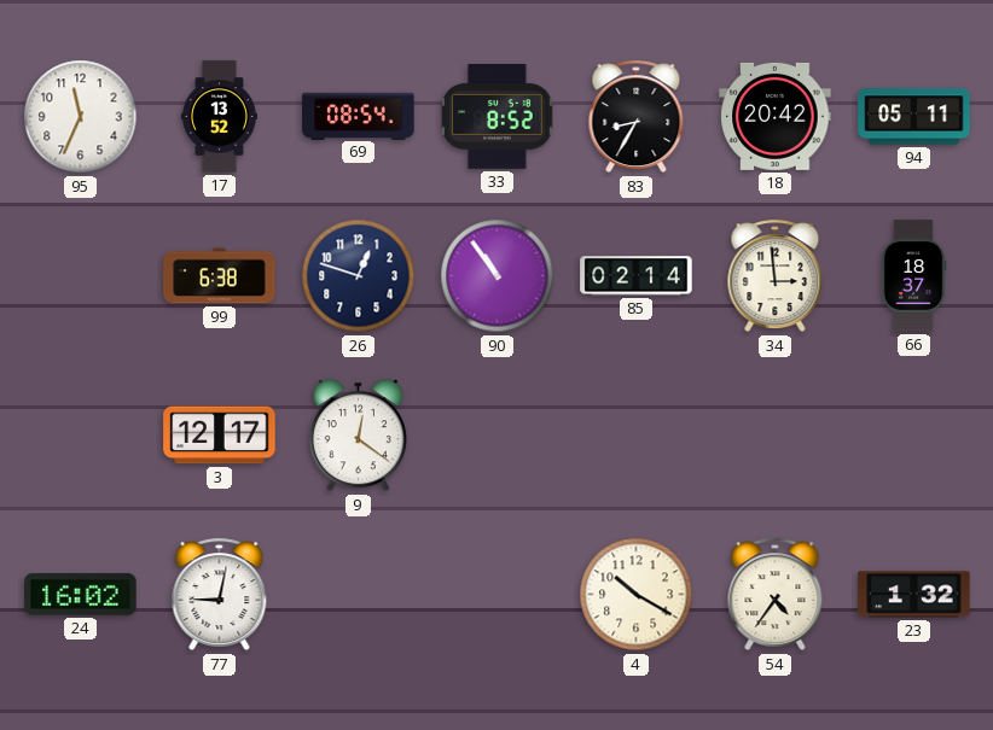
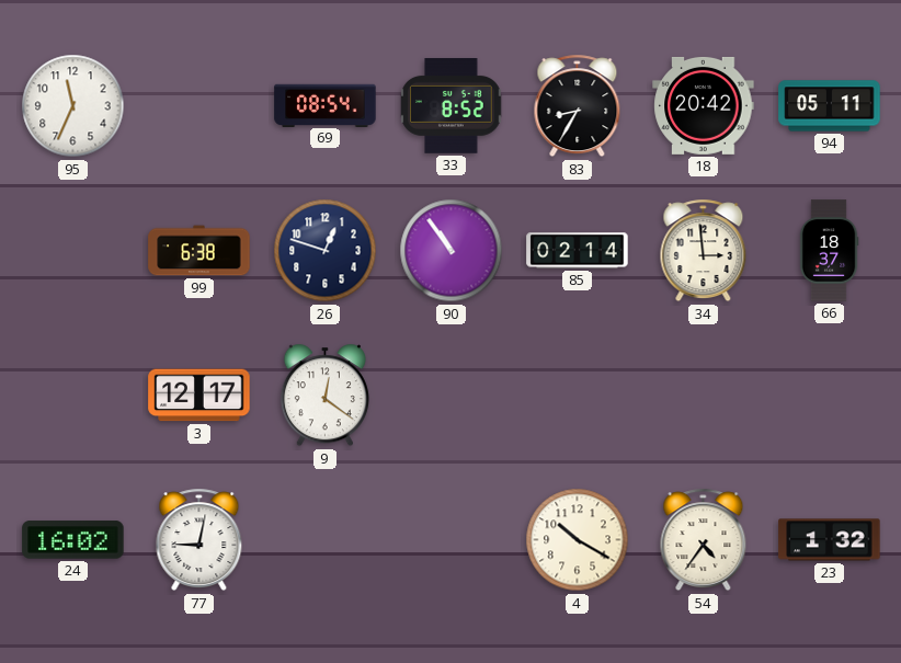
17: 13:52 -> none (219, 117)
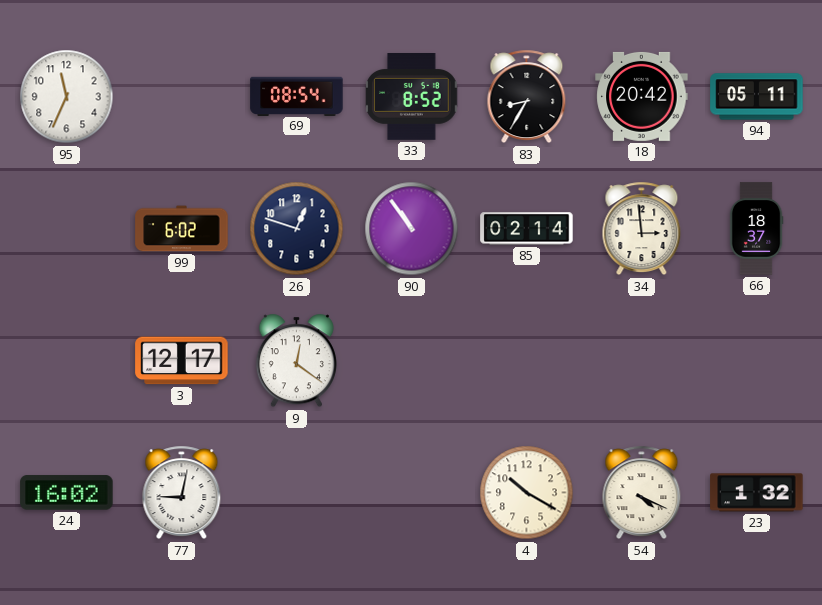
99: 6:38 -> 6:02 (182, 229)
54: 4:36 -> 4:19 (642, 493)
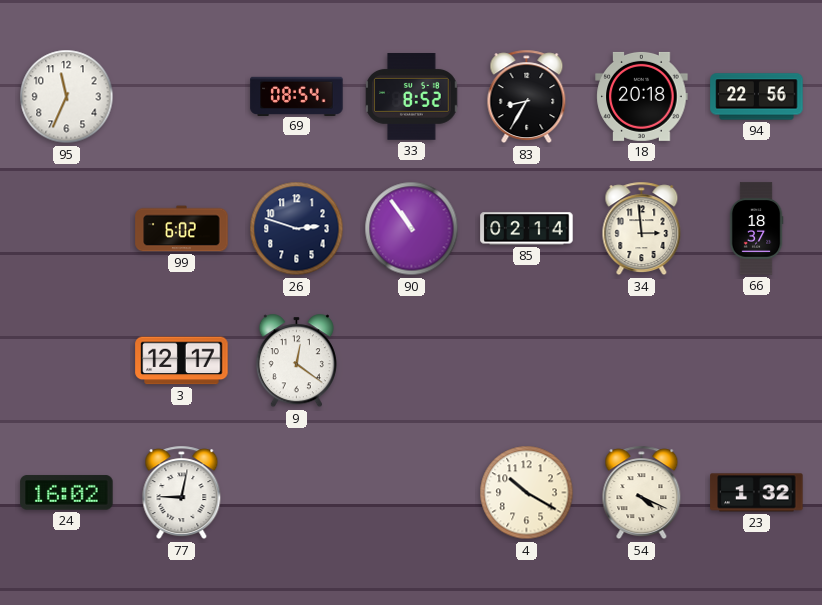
18: 20:42 -> 20:18 (642, 96)
94: 05:11 -> 22:56 (757, 97)
26: 12:48 -> 2:48 (297, 229)
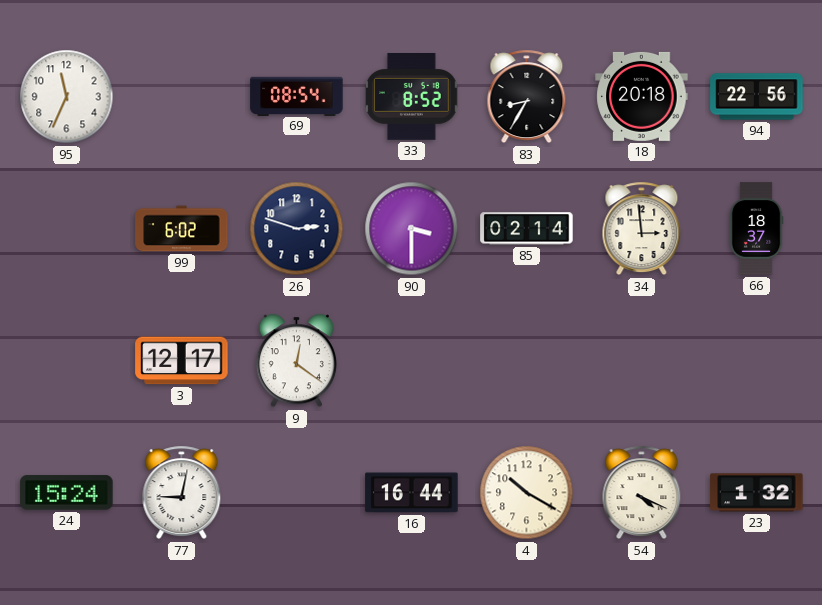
90: 10:54 -> 3:30 (412, 229)
24: 16:02 -> 15:24 (67, 493)
16: none -> 16:44 (412, 493)
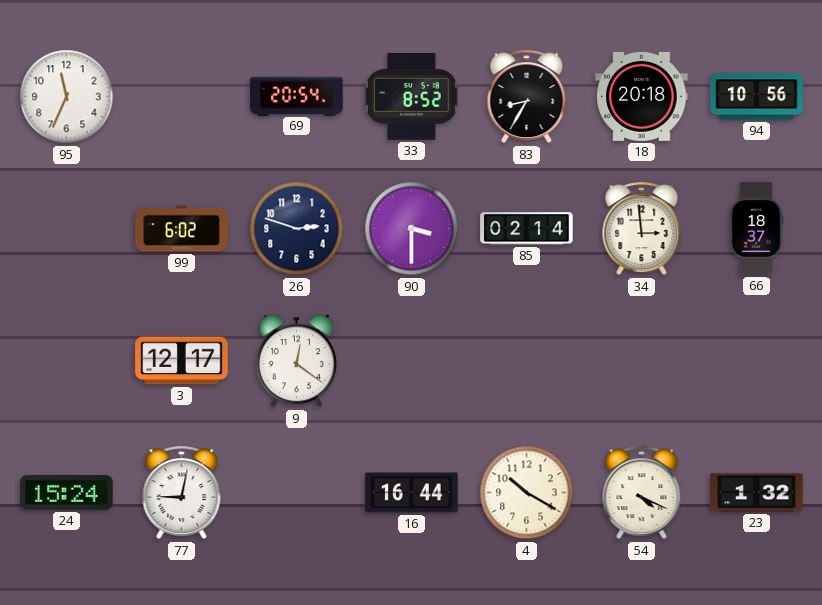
69: 08:54 -> 20:54 (297, 96)
94: 22:56 -> 10:56 (757, 97)
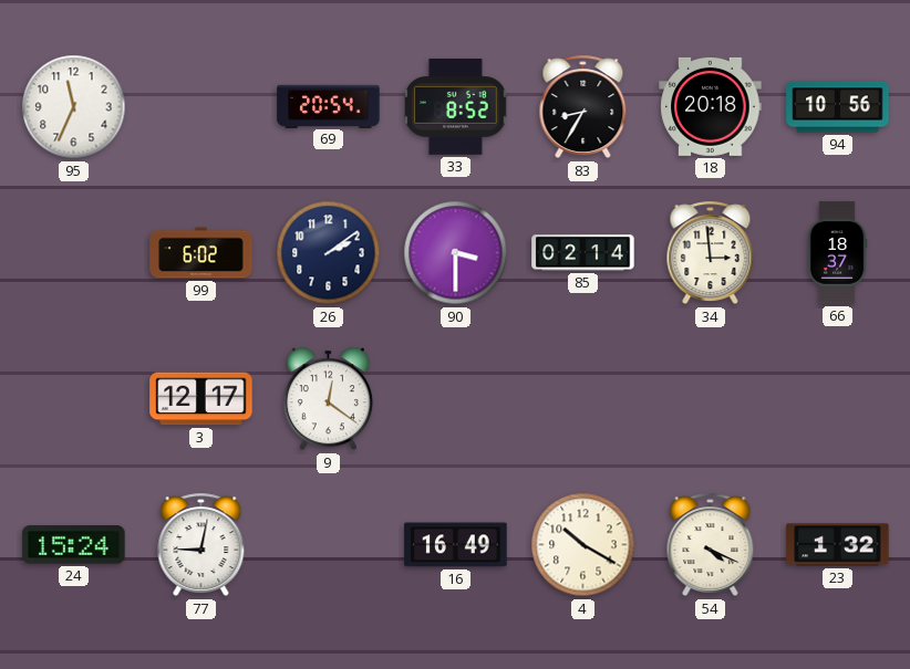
26: 2:48 -> 2:09 (329, 253)
16: 16:44 -> 16:49 (456, 545)
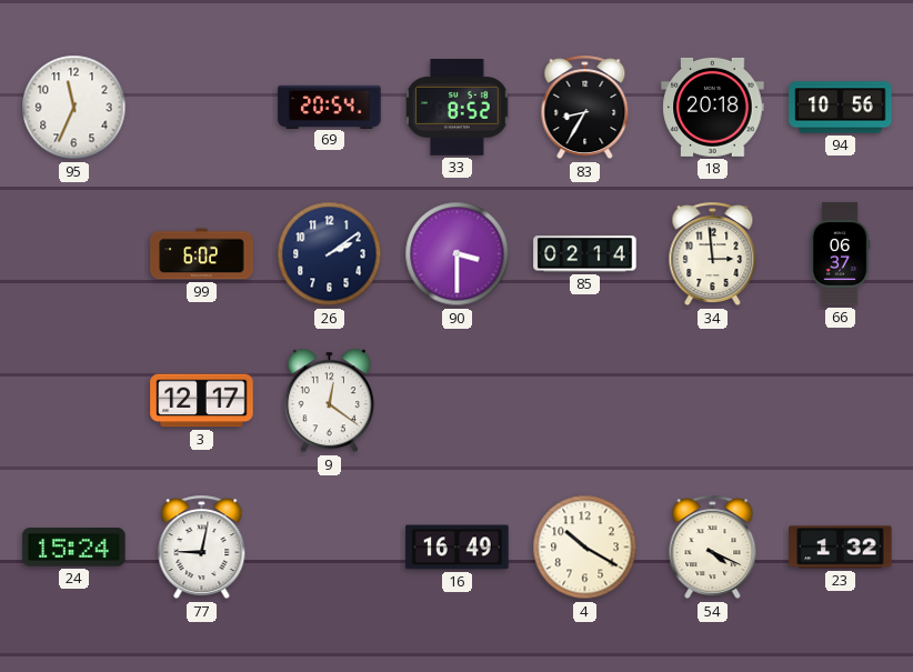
66: 18:37 -> 06:37 (840, 254)
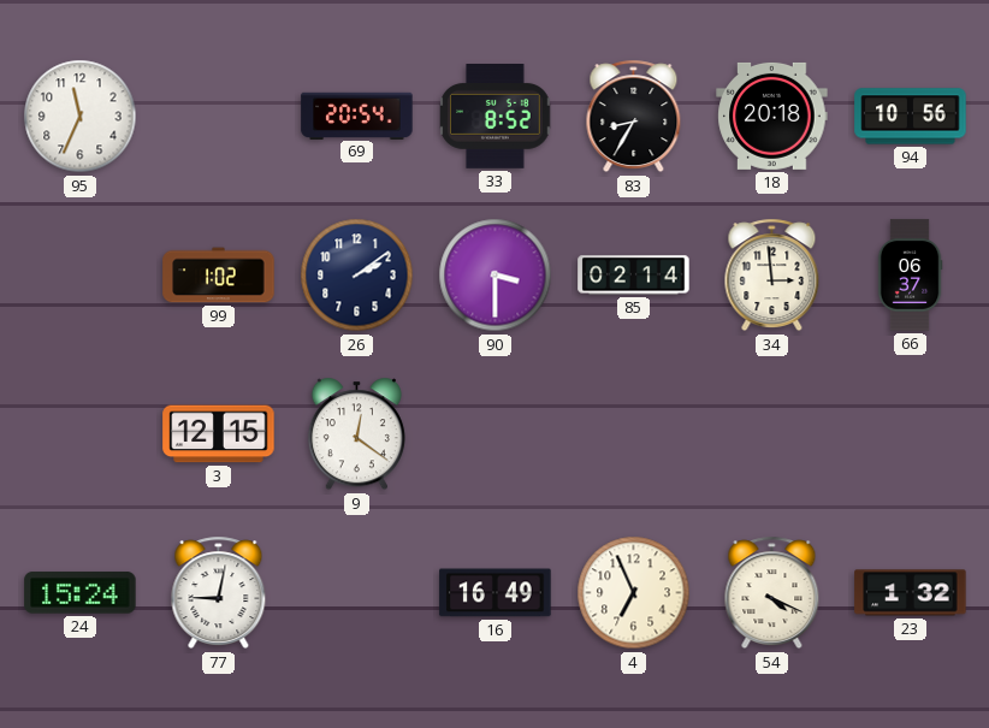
99: 6:02 -> 1:02 (219, 276)
3: 12:17 -> 12:15 (219, 434)
4: 10:20 -> 6:56 (634, 593)
